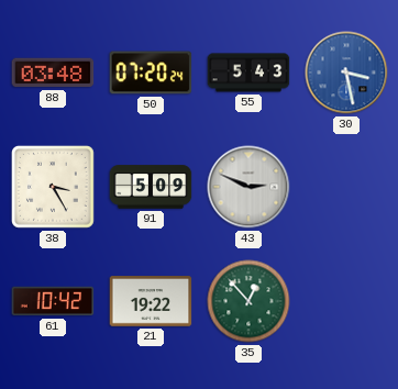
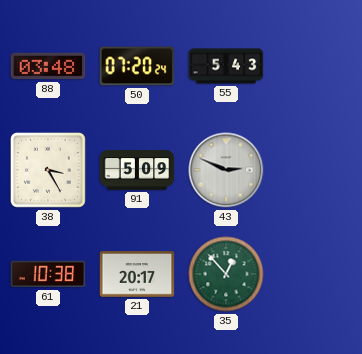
30: 3:28 -> none (346, 73)
61: 10:42 -> 10:38 (48, 274)
21: 19:22 -> 20:17 (137, 274)
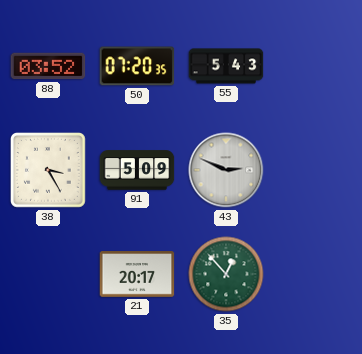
88: 03:48 -> 03:52 (48, 66)
50: 07:20:24 -> 07:20:35 (137, 66)
61: 10:38 -> none (48, 274)
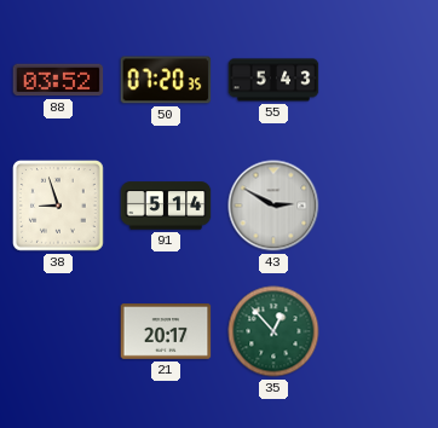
38: 3:25 -> 8:57 (59, 207)
91: 5:09 -> 5:14 (166, 206)
43: 2:49 -> 2:50 (273, 206)
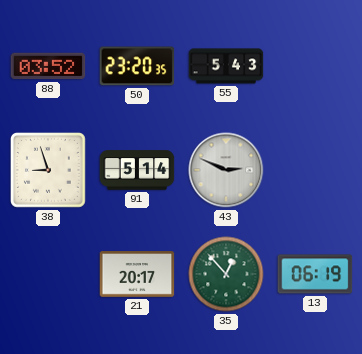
50: 07:20 -> 23:20 (137, 66)
43: 2:50 -> 2:49 (226, 170)
13: none -> 06:19 (315, 274)
